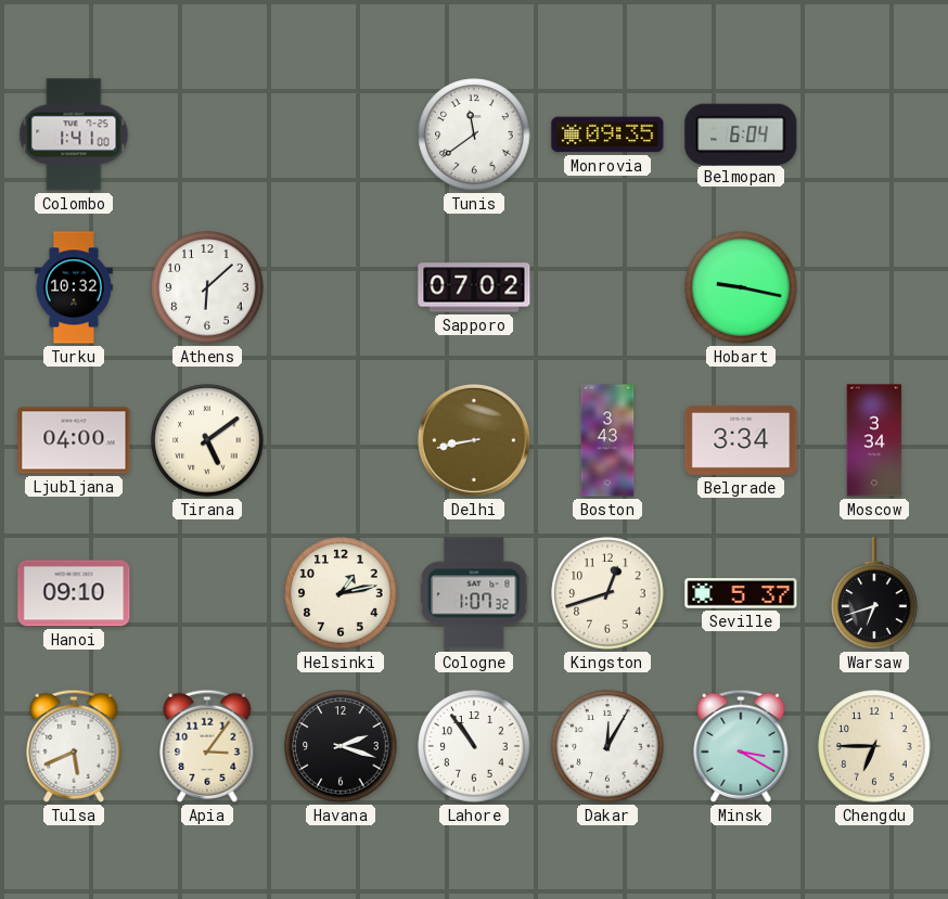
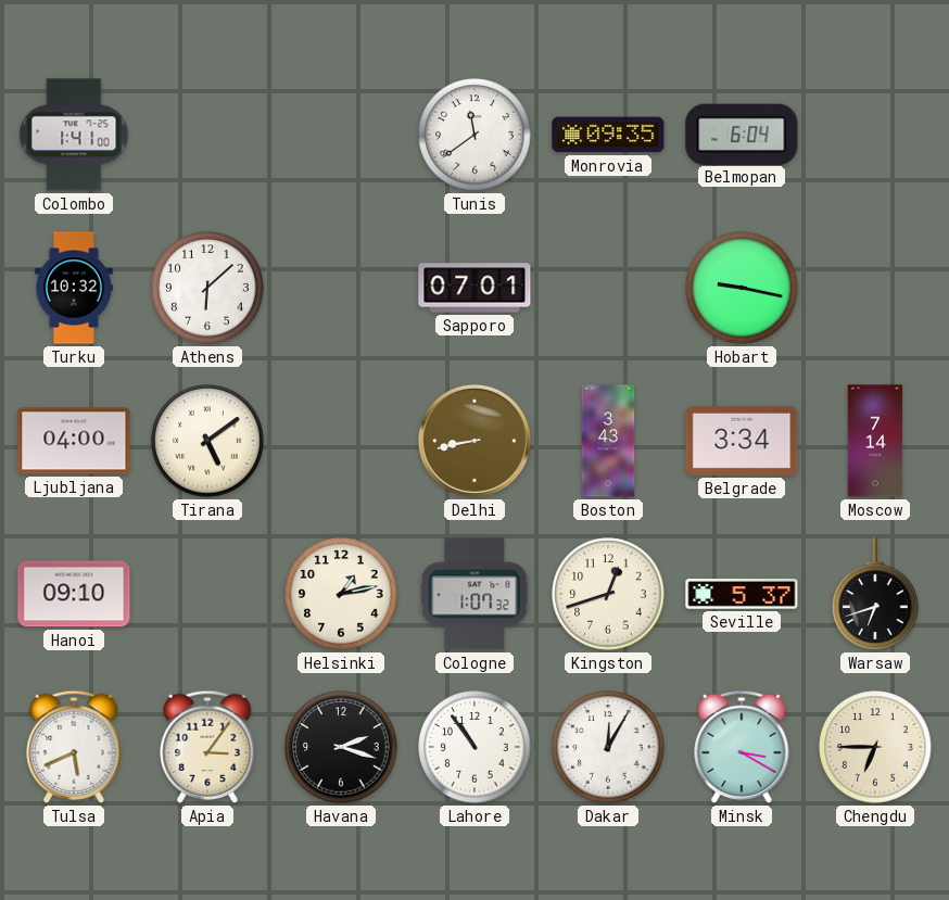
Sapporo: 07:02 -> 07:01 (474, 288)
Moscow: 3:34 -> 7:14 (875, 441)
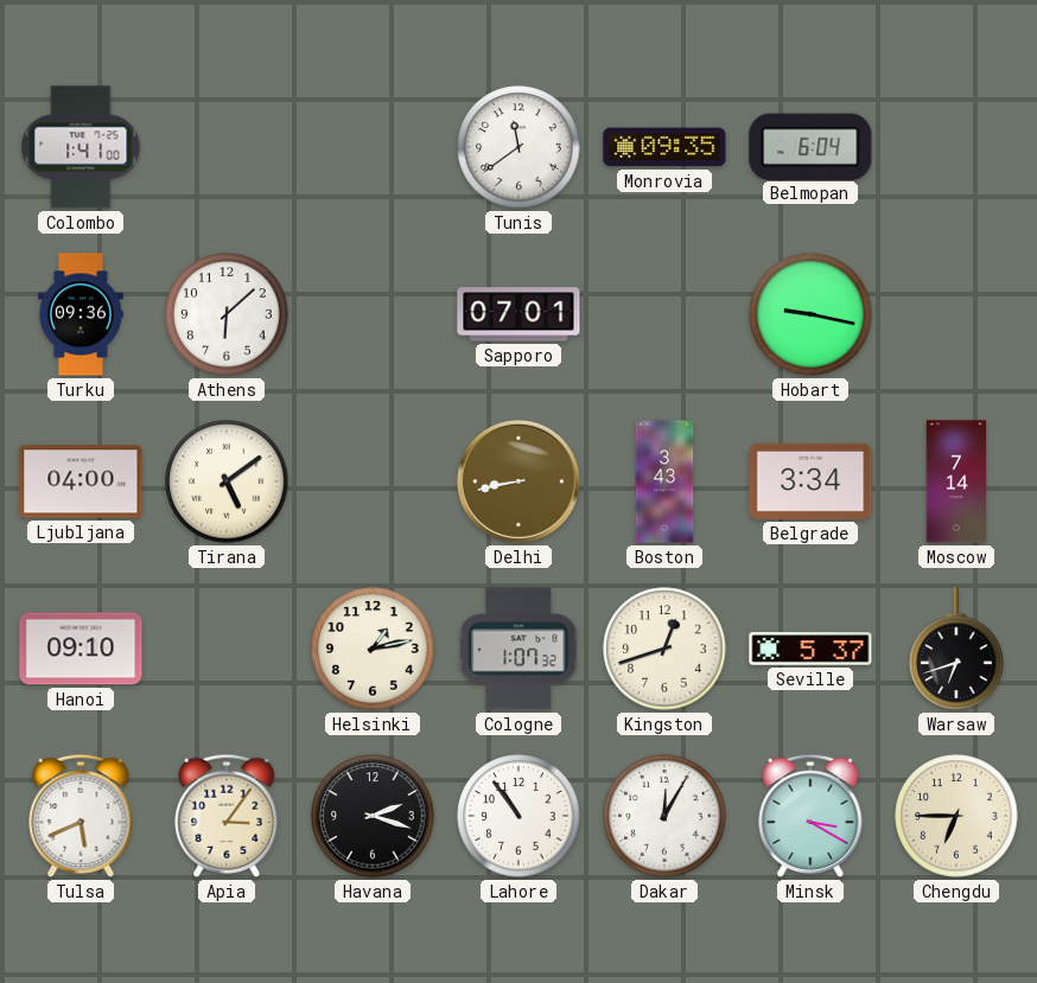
Turku: 10:32 -> 09:36 (81, 314)
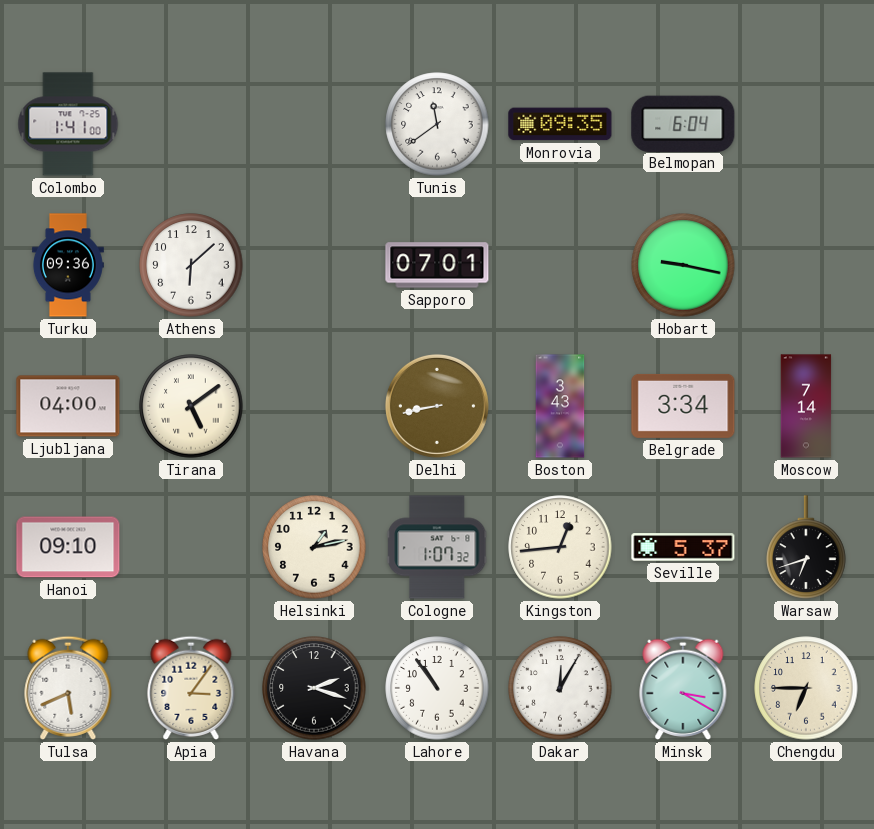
Kingston: 12:42 -> 12:44 (560, 547)
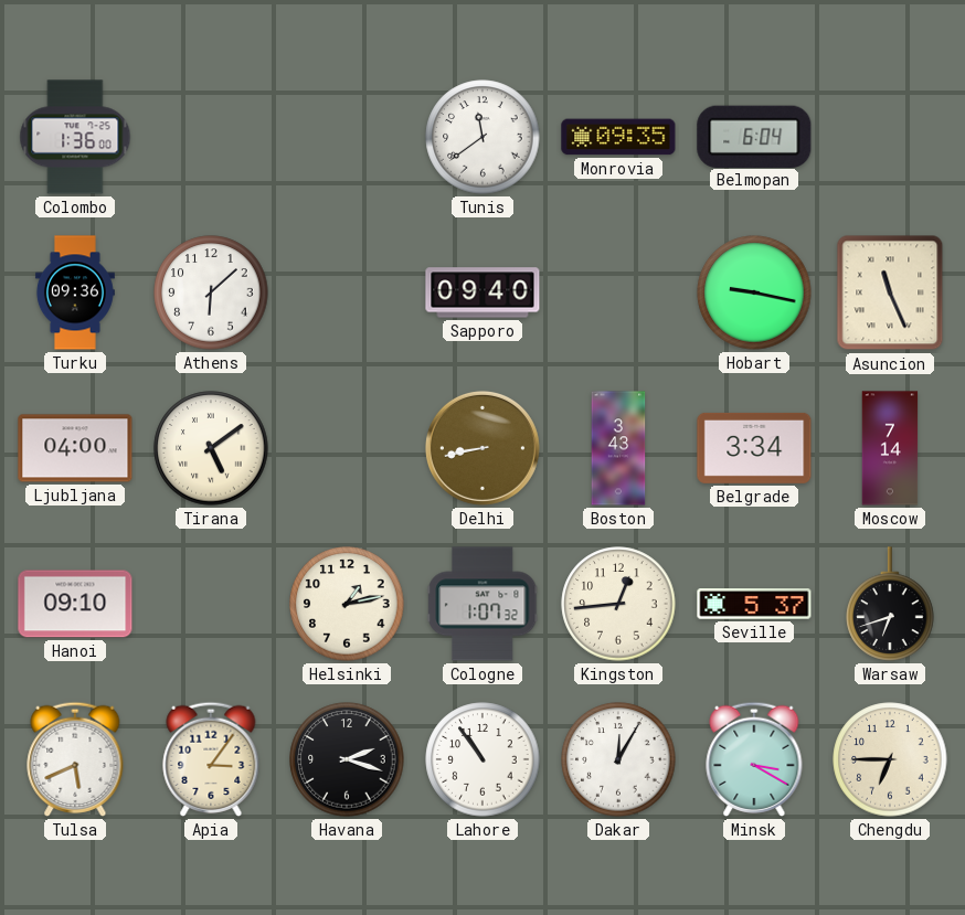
Colombo: 1:41 -> 1:36 (75, 137)
Sapporo: 07:01 -> 09:40 (482, 292)
Asuncion: none -> 11:26 (890, 292)
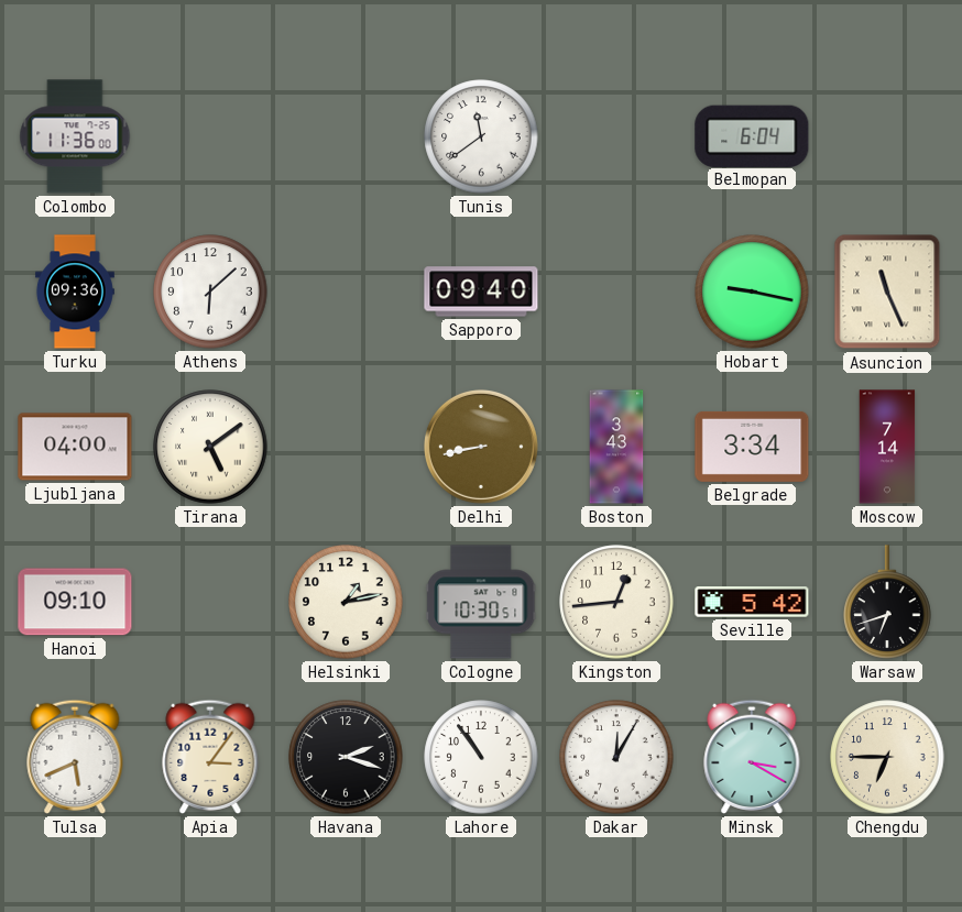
Colombo: 1:36 -> 11:36 (75, 136)
Monrovia: 09:35 -> none (618, 137)
Cologne: 1:07 -> 10:30 (481, 602)
Seville: 5:37 -> 5:42 (752, 602)
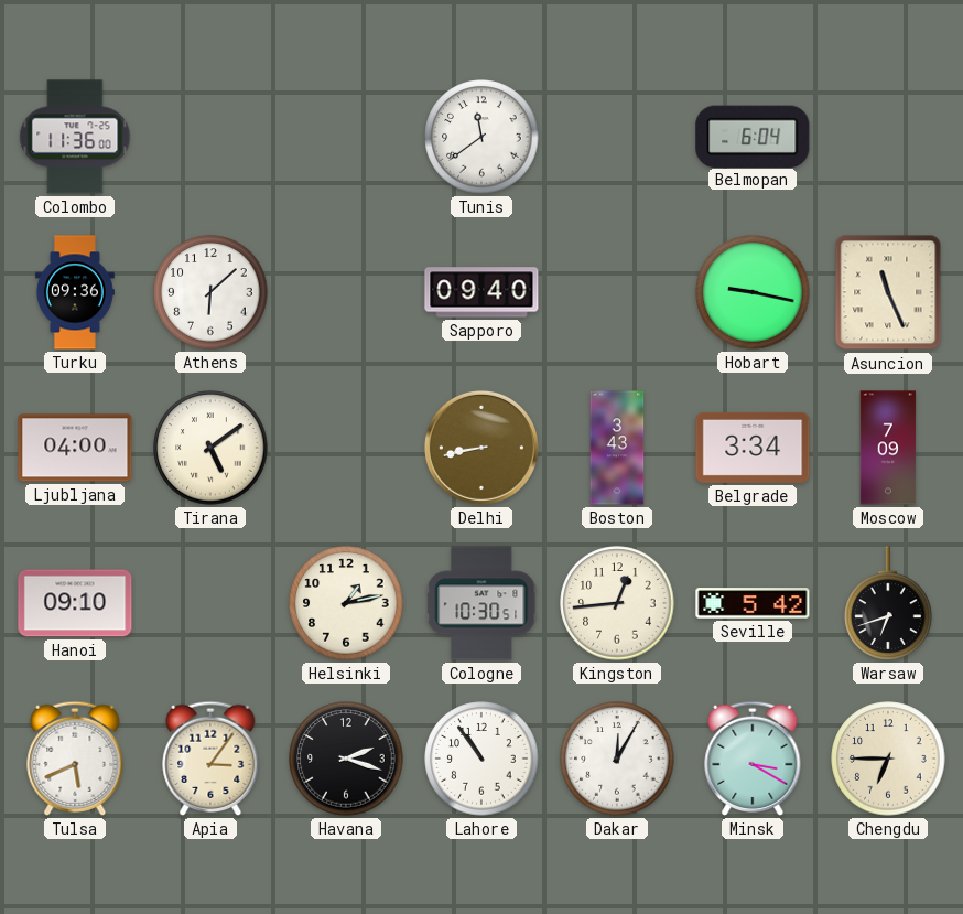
Moscow: 7:14 -> 7:09 (888, 448)
